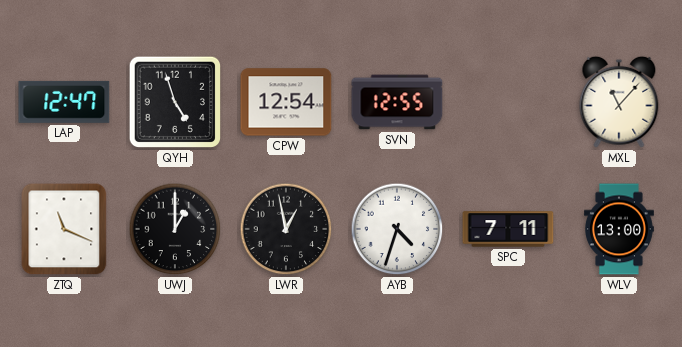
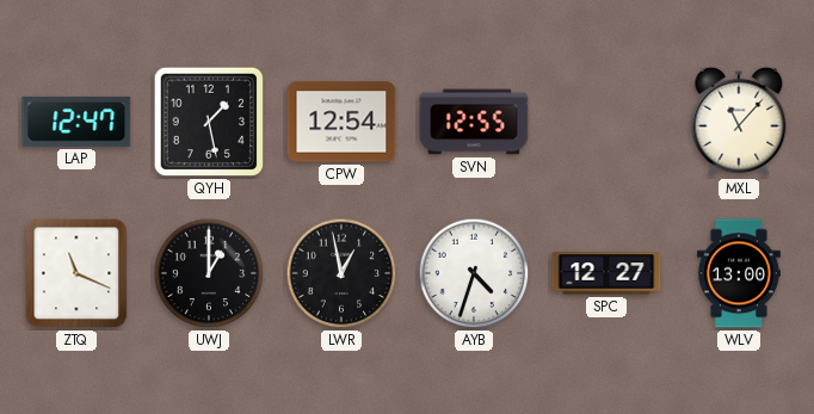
QYH: 4:57 -> 1:28 (209, 122)
SPC: 7:11 -> 12:27 (606, 273)
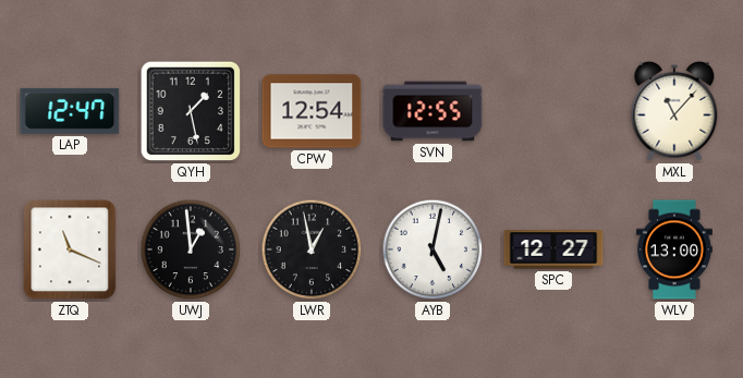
UWJ: 1:00 -> 12:59 (191, 249)
AYB: 4:33 -> 5:02 (433, 249)
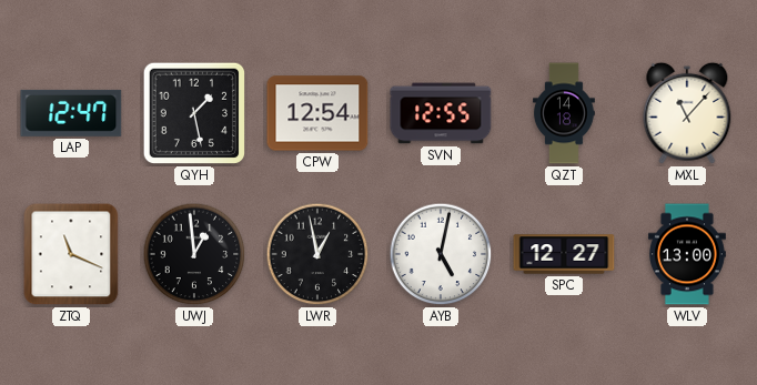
QZT: none -> 14:18 (565, 113)
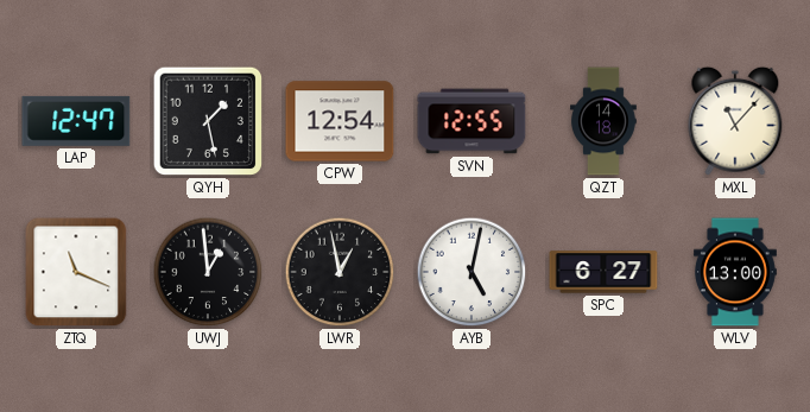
SPC: 12:27 -> 6:27 (603, 272)
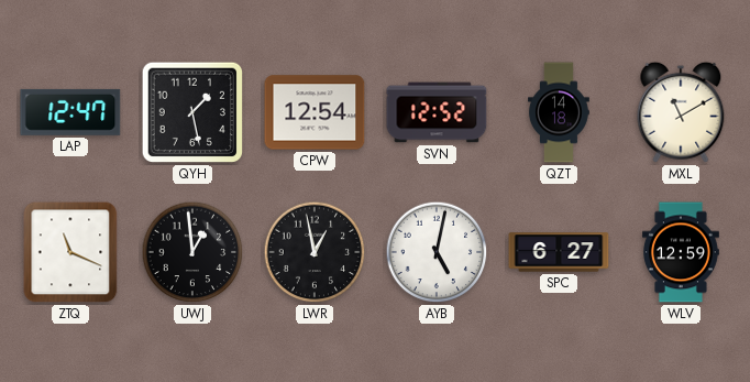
SVN: 12:55 -> 12:52 (437, 112)
MXL: 11:07 -> 11:10 (681, 112)
WLV: 13:00 -> 12:59 (681, 252)
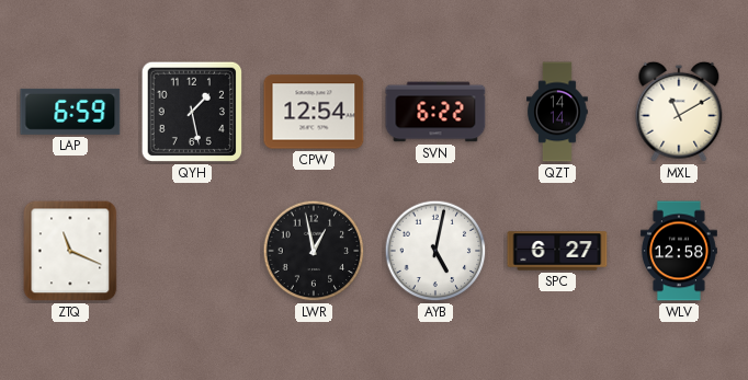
LAP: 12:47 -> 6:59 (70, 112)
SVN: 12:52 -> 6:22 (435, 112)
QZT: 14:18 -> 14:14 (558, 112)
UWJ: 12:59 -> none (192, 252)
WLV: 12:59 -> 12:58 (679, 251)
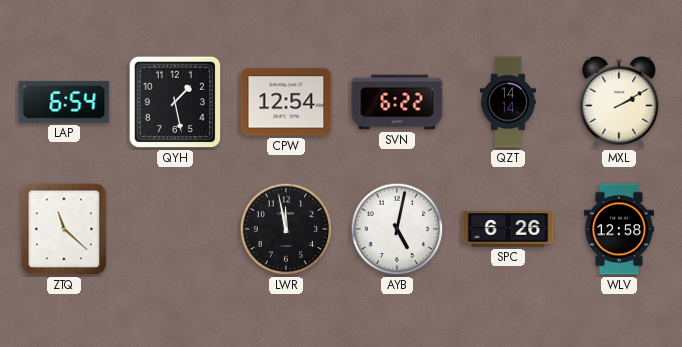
LAP: 6:59 -> 6:54 (64, 102)
MXL: 11:10 -> 2:10 (619, 102)
ZTQ: 11:19 -> 11:22 (64, 229)
LWR: 12:58 -> 11:58 (286, 229)
SPC: 6:27 -> 6:26 (508, 229)
